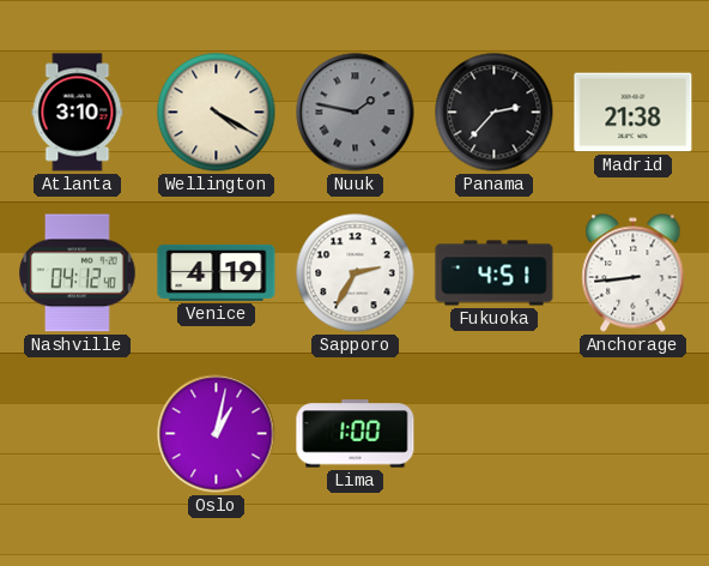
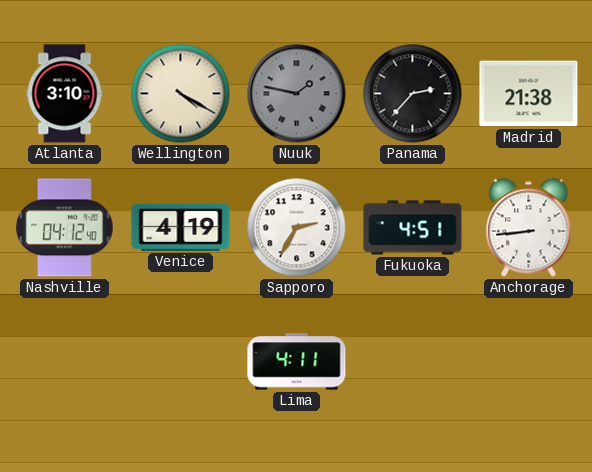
Oslo: 1:02 -> none (217, 434)
Lima: 1:00 -> 4:11 (297, 362)
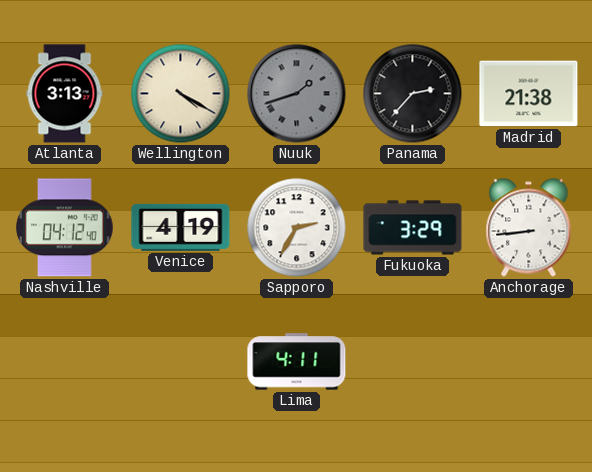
Atlanta: 3:10 -> 3:13 (65, 94)
Nuuk: 1:47 -> 1:42 (297, 94)
Fukuoka: 4:51 -> 3:29 (413, 228)
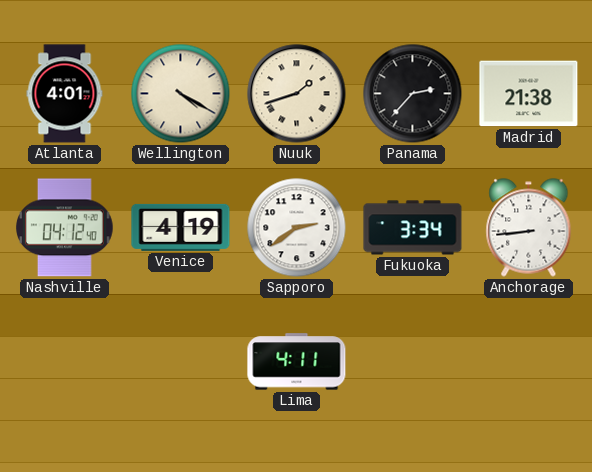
Atlanta: 3:13 -> 4:01 (65, 94)
Nuuk dial: grey -> cream (297, 94)
Sapporo: 2:35 -> 2:39 (297, 228)
Fukuoka: 3:29 -> 3:34 (413, 228)
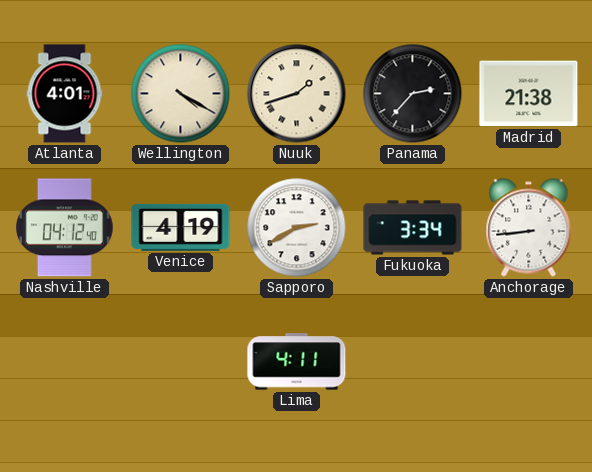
Sapporo: 2:39 -> 2:40 (297, 228)
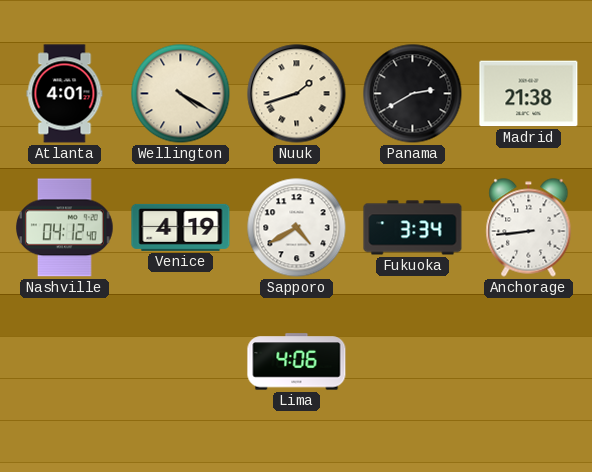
Panama: 2:37 -> 2:40 (413, 94)
Sapporo: 2:40 -> 4:40 (297, 228)
Lima: 4:11 -> 4:06 (297, 362)
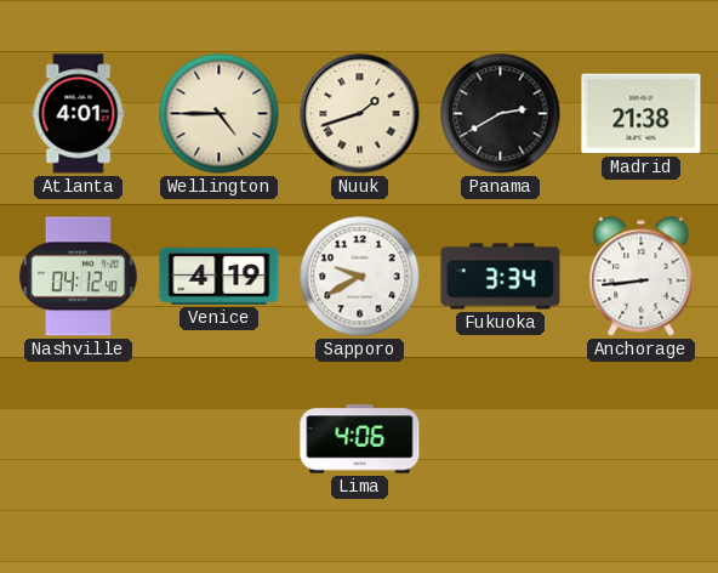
Wellington: 4:20 -> 4:45 (220, 114)
Sapporo: 4:40 -> 9:40 (360, 277)
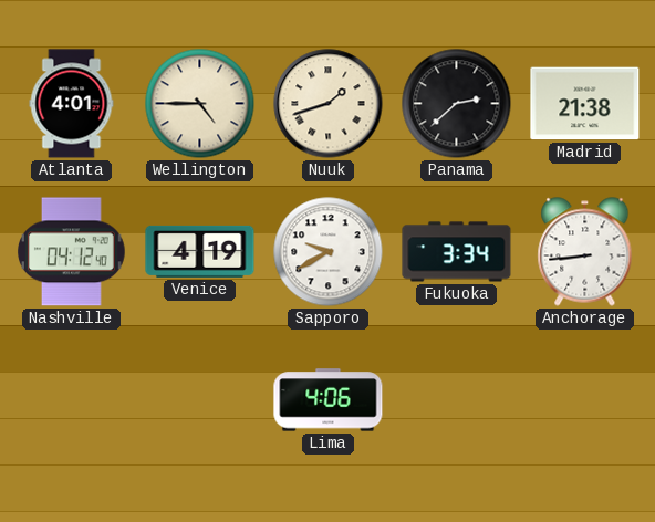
Panama: 2:40 -> 2:38 (457, 104)
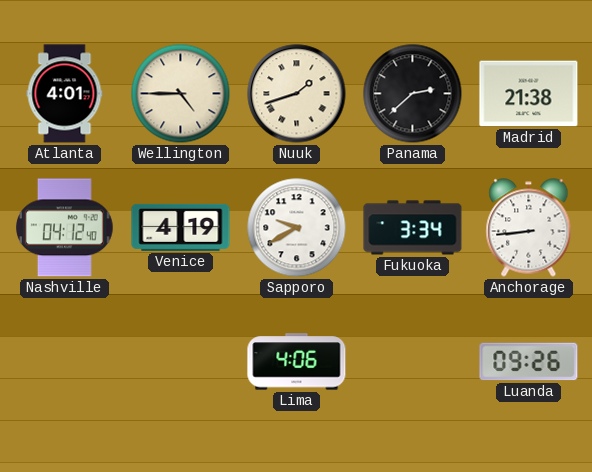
Luanda: none -> 09:26 (529, 362)
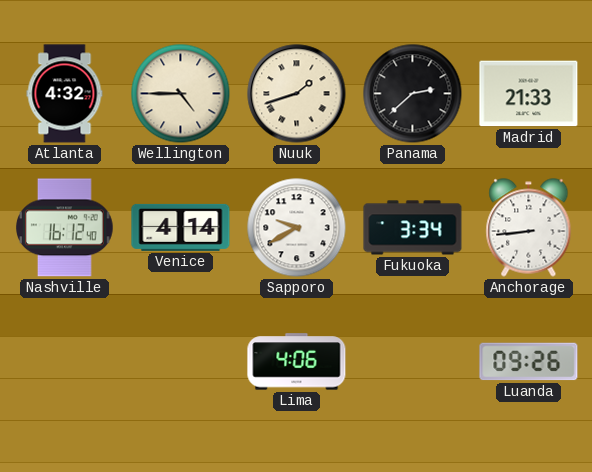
Atlanta: 4:01 -> 4:32 (65, 94)
Madrid: 21:38 -> 21:33 (529, 94)
Nashville: 04:12 -> 16:12 (65, 228)
Venice: 4:19 -> 4:14 (181, 227)
